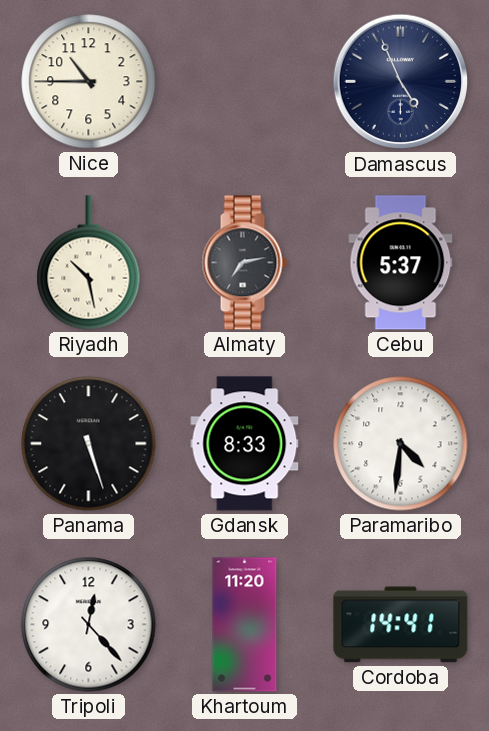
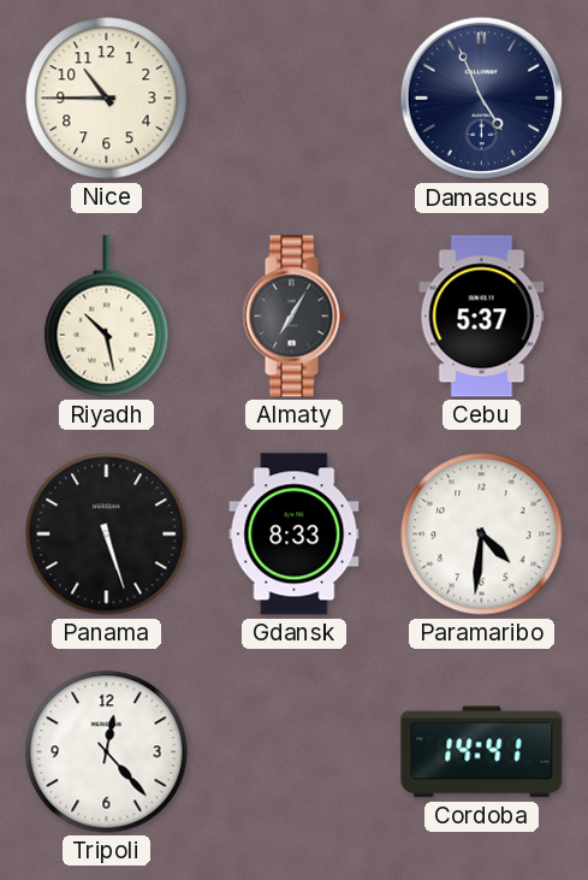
Almaty: 7:13 -> 7:05 (293, 317)
Khartoum: 11:20 -> none (245, 625)
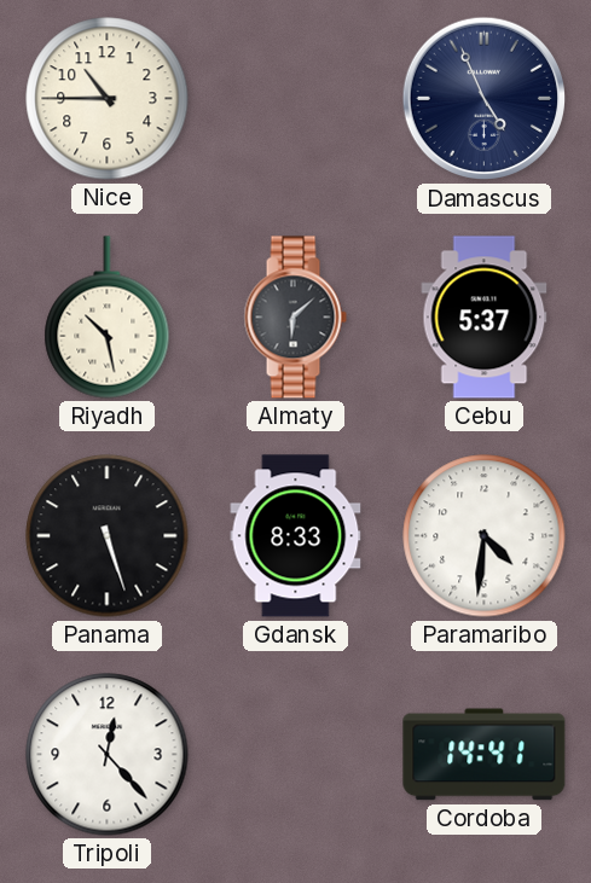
Almaty: 7:05 -> 6:08 (295, 318)
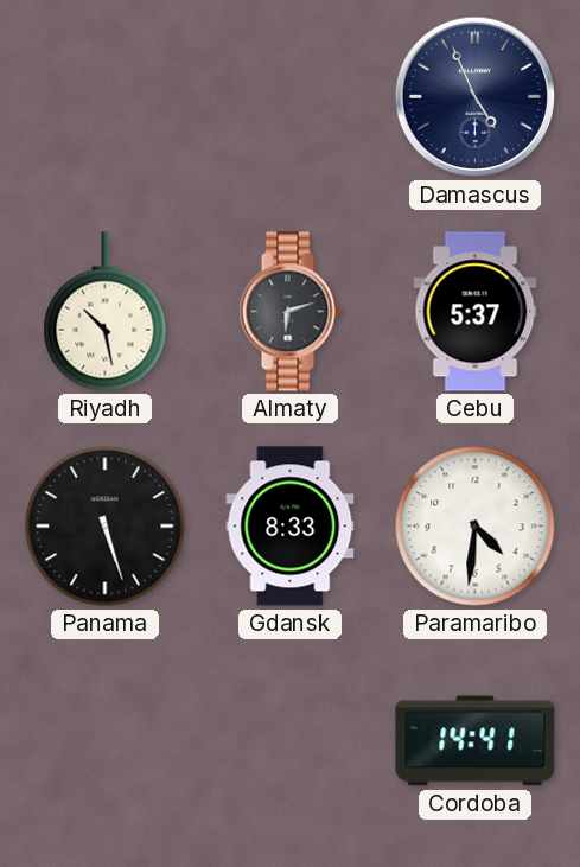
Nice: 10:45 -> none (108, 99)
Almaty: 6:08 -> 6:12 (289, 312)
Tripoli: 12:23 -> none (108, 755)
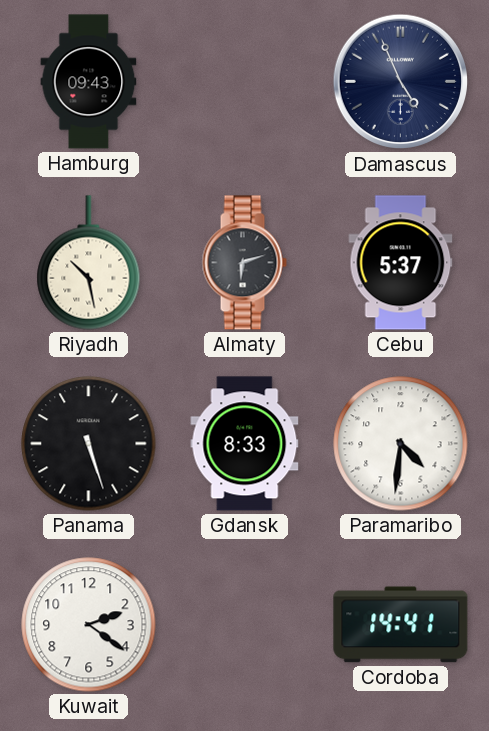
Hamburg: none -> 09:43 (89, 82)
Kuwait: none -> 2:21 (89, 625)
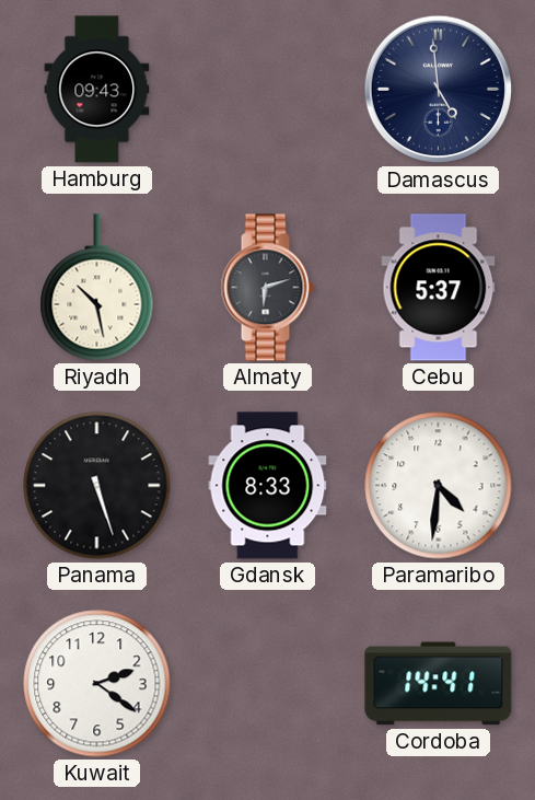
Damascus: 4:56 -> 4:59 (439, 90)
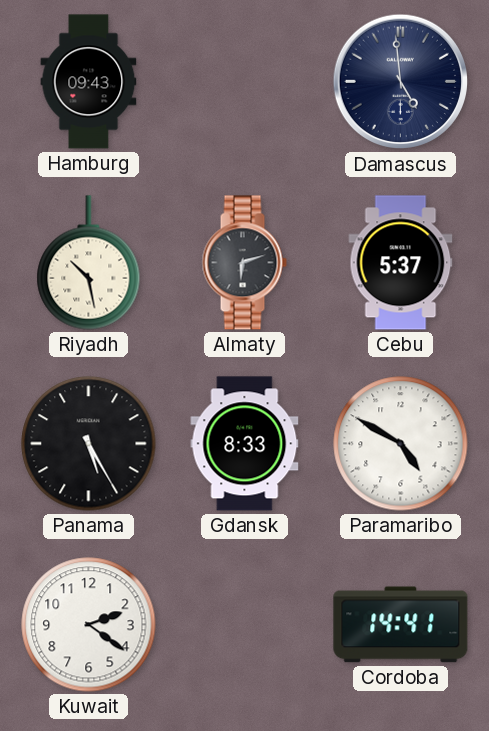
Panama: 5:27 -> 5:25 (89, 444)
Paramaribo: 4:31 -> 4:50 (401, 444)
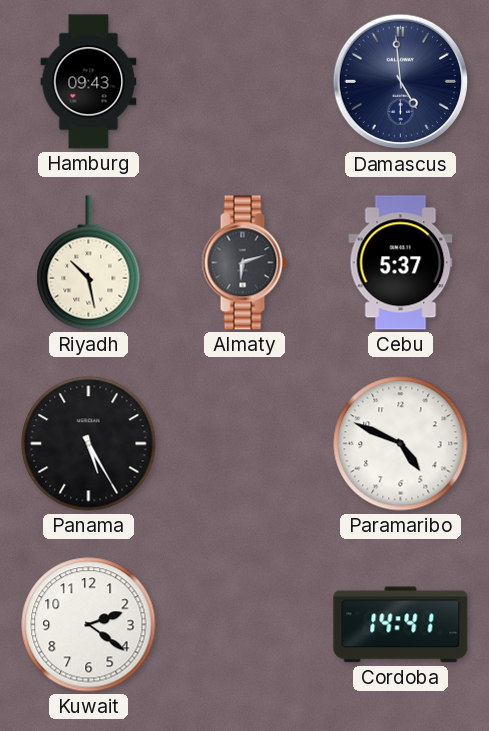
Gdansk: 8:33 -> none (245, 444)
Paramaribo: 4:50 -> 4:49 (401, 444)
